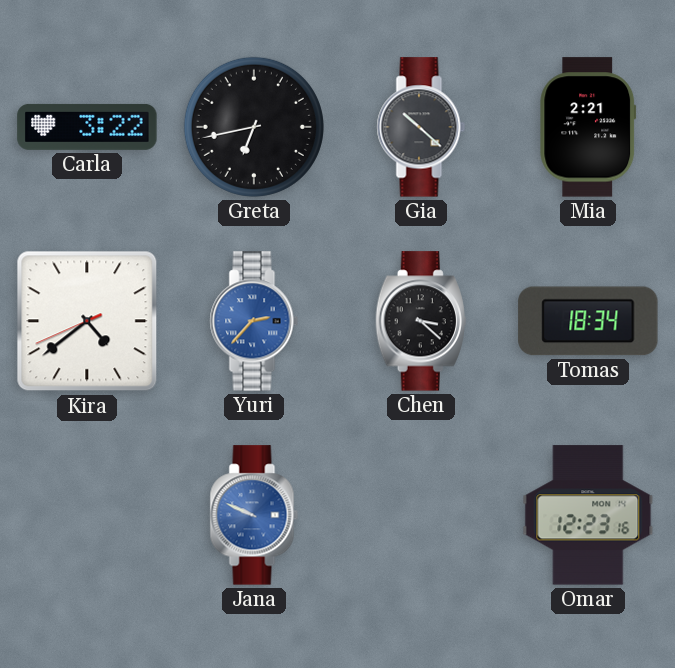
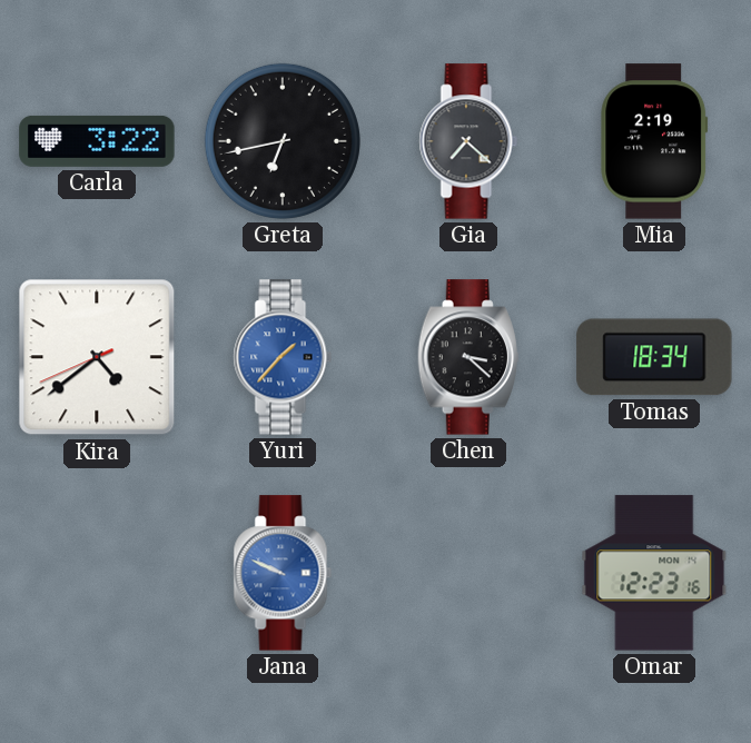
Gia: 10:22 -> 7:22 (468, 141)
Mia: 2:21 -> 2:19 (654, 141)
Yuri: 2:37 -> 1:37 (283, 357)
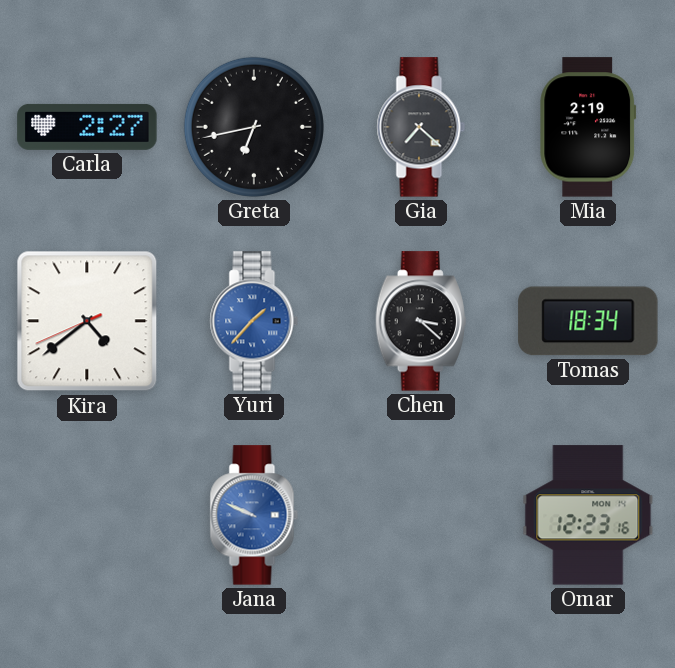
Carla: 3:22 -> 2:27 (87, 127)
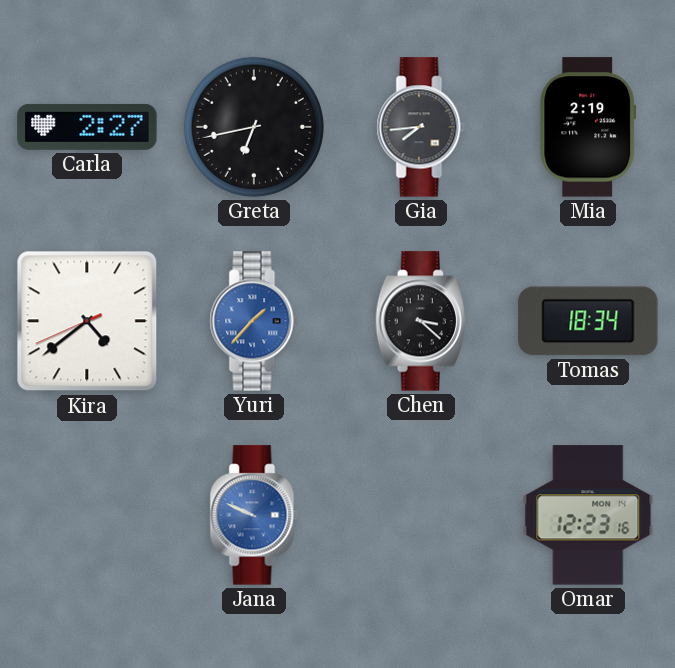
Gia: 7:22 -> 7:44 (421, 127)
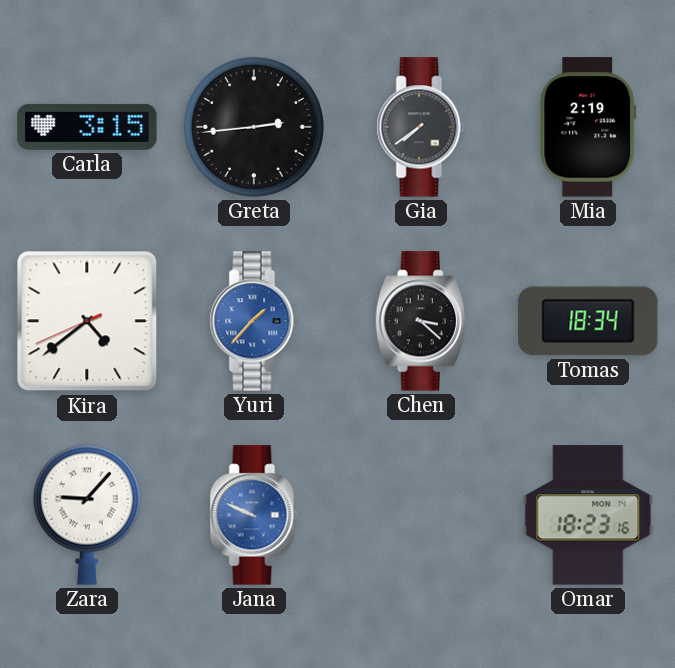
Carla: 2:27 -> 3:15 (87, 127)
Greta: 6:43 -> 2:44 (254, 127)
Gia: 7:44 -> 7:39 (421, 127)
Zara: none -> 9:07 (87, 515)
Omar: 12:23 -> 18:23 (588, 515)
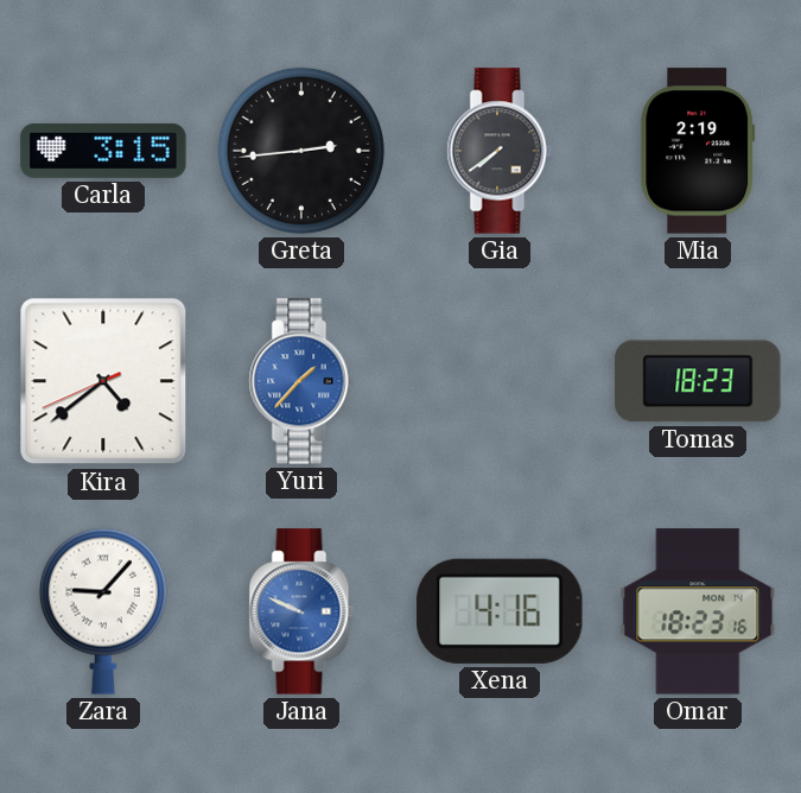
Chen: 3:22 -> none (421, 321)
Tomas: 18:34 -> 18:23 (698, 381)
Xena: none -> 4:16 (500, 611)
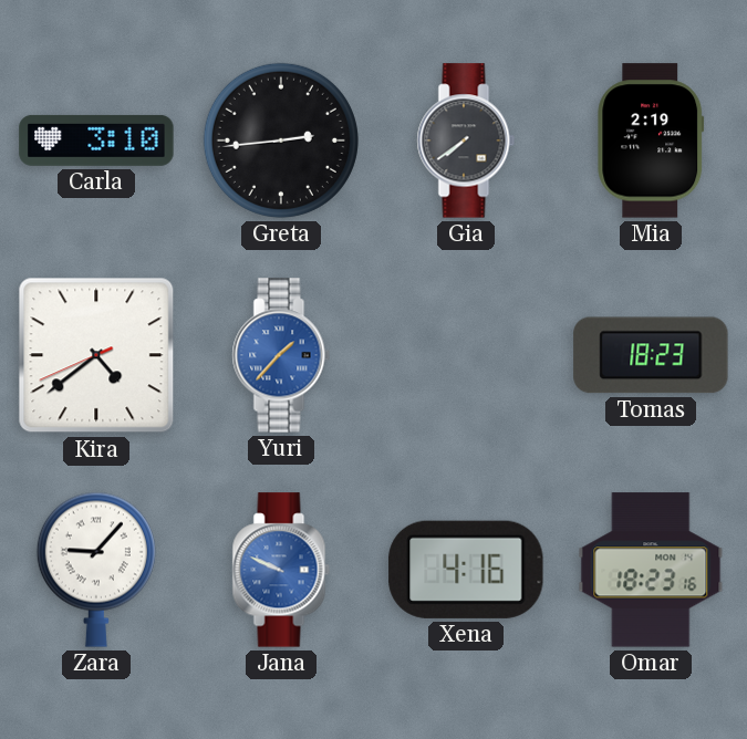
Carla: 3:15 -> 3:10 (96, 140)
